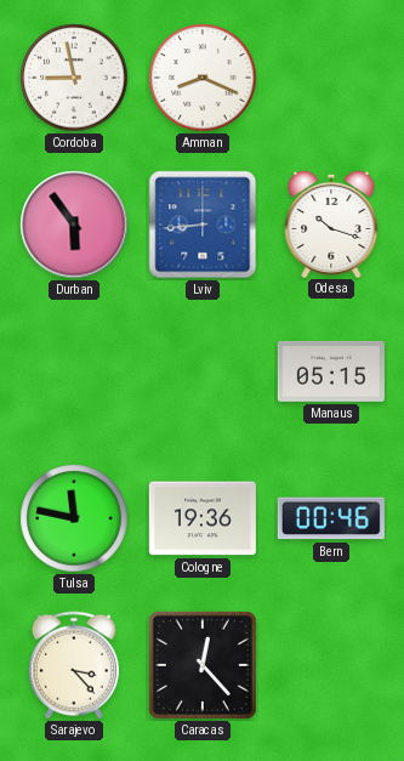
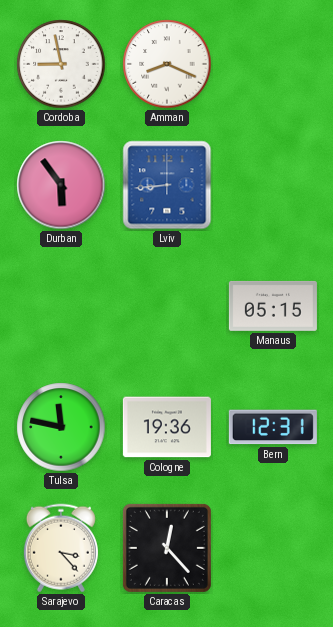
Odesa: 10:18 -> none (331, 223)
Bern: 00:46 -> 12:31 (273, 427)
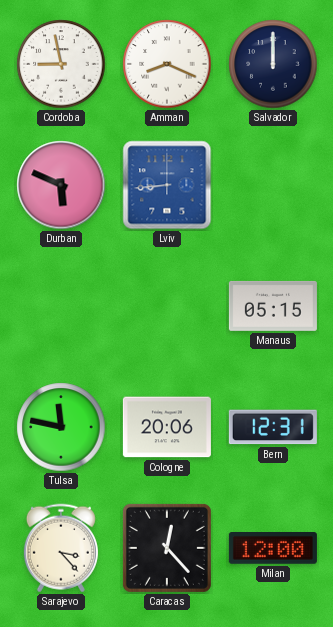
Salvador: none -> 12:00 (273, 64)
Durban: 5:54 -> 5:49 (61, 185)
Cologne: 19:36 -> 20:06 (167, 427)
Milan: none -> 12:00 (273, 549)
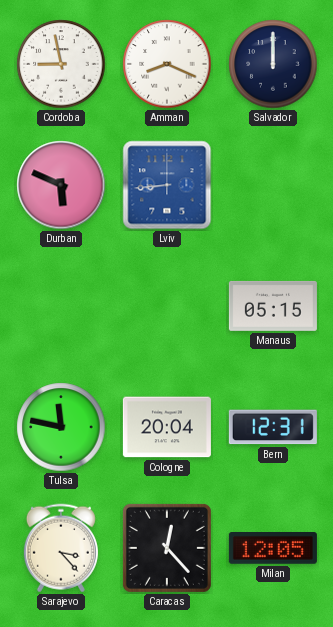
Cologne: 20:06 -> 20:04 (167, 427)
Milan: 12:00 -> 12:05 (273, 549)
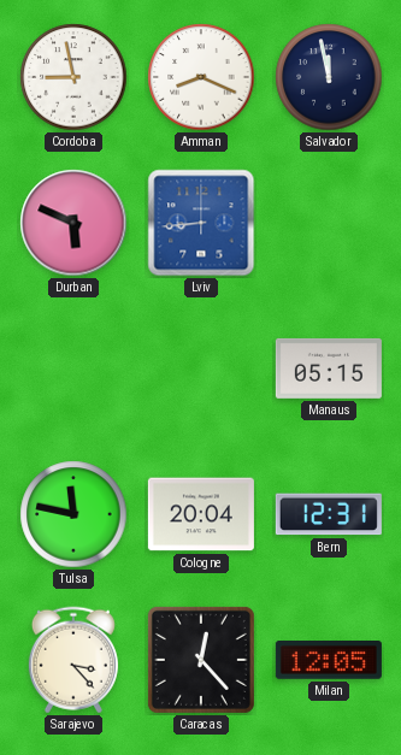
Salvador: 12:00 -> 11:58 (329, 77)
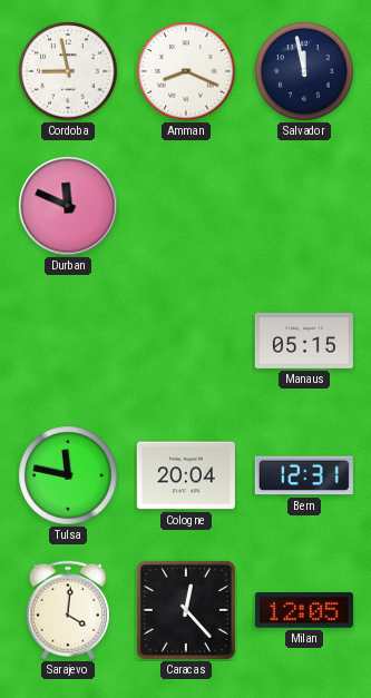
Durban: 5:49 -> 11:49 (68, 206)
Lviv: 8:44 -> none (201, 223)
Sarajevo: 3:23 -> 4:01 (68, 610)
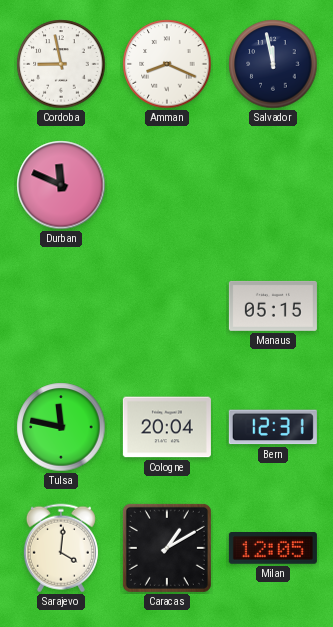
Caracas: 12:23 -> 1:10 (167, 548)
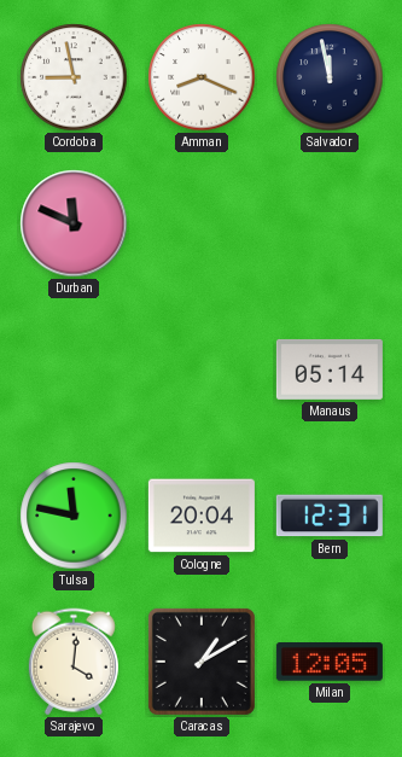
Manaus: 05:15 -> 05:14 (330, 369)
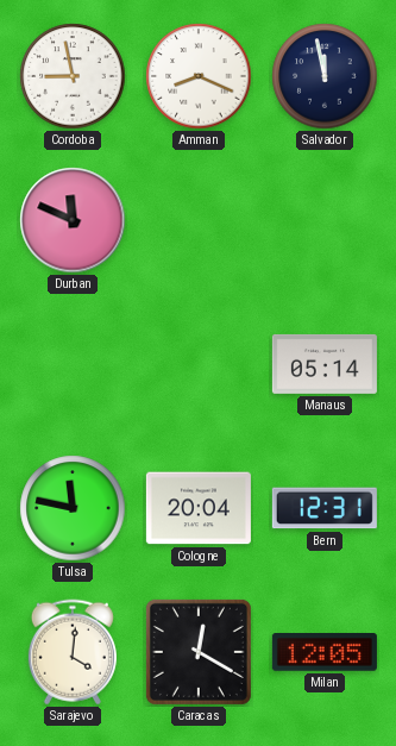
Caracas: 1:10 -> 12:20 (199, 652)
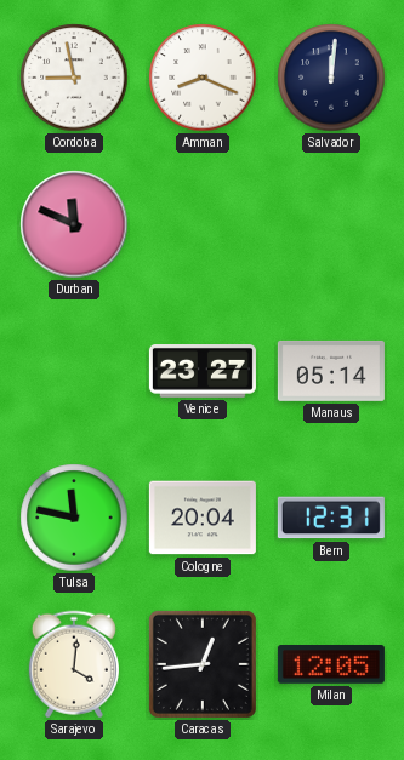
Salvador: 11:58 -> 12:01 (331, 78)
Venice: none -> 23:27 (203, 372)
Caracas: 12:20 -> 12:44 (203, 664)
